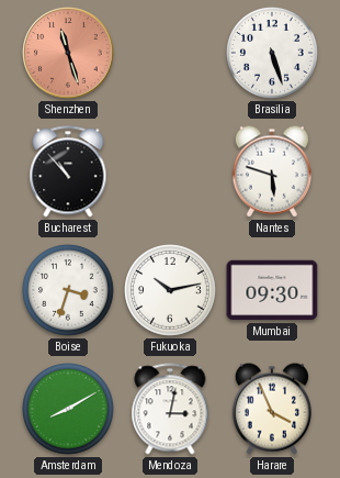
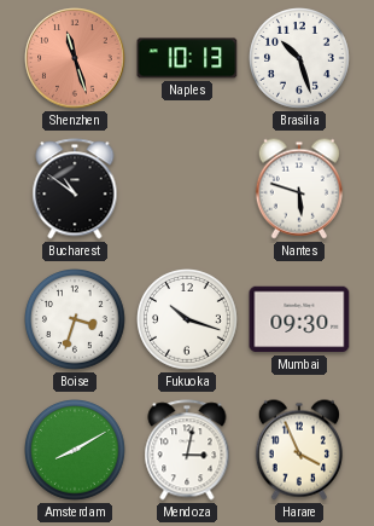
Naples: none -> 10:13 (187, 58)
Brasilia: 5:27 -> 10:27 (300, 59)
Bucharest: 10:53 -> 10:51 (75, 189)
Fukuoka: 10:13 -> 10:18 (188, 320)
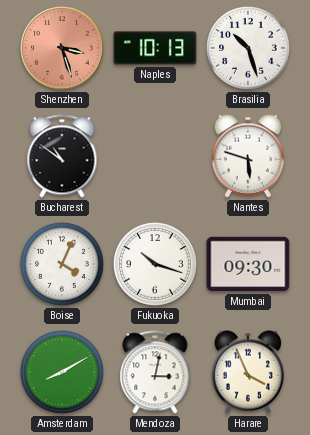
Shenzhen: 11:27 -> 3:27 (62, 48)
Boise: 3:33 -> 4:04 (63, 265)
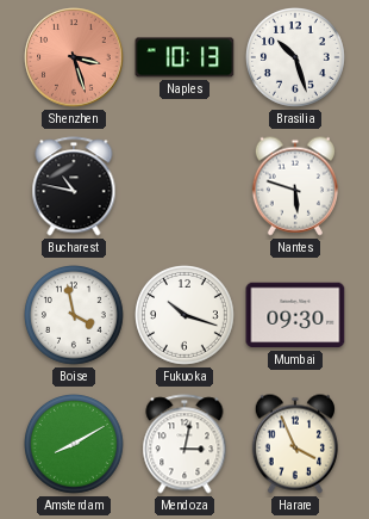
Bucharest: 10:51 -> 10:47 (74, 186)
Boise: 4:04 -> 3:58 (75, 316)
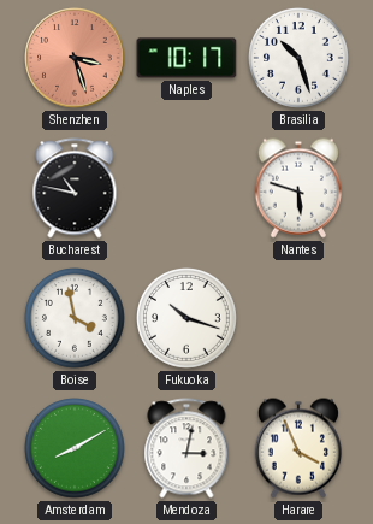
Naples: 10:13 -> 10:17 (186, 58)
Mumbai: 09:30 -> none (295, 315)
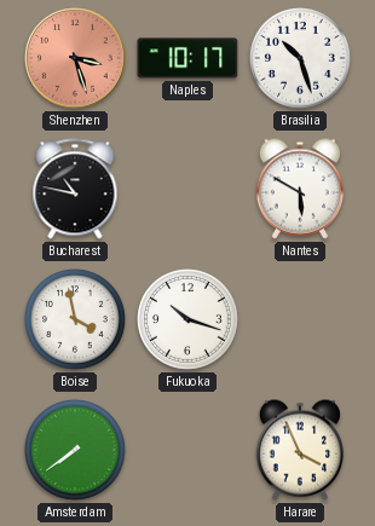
Nantes: 5:48 -> 5:50 (299, 189)
Amsterdam: 8:10 -> 7:39 (76, 451)
Mendoza: 3:02 -> none (186, 448)
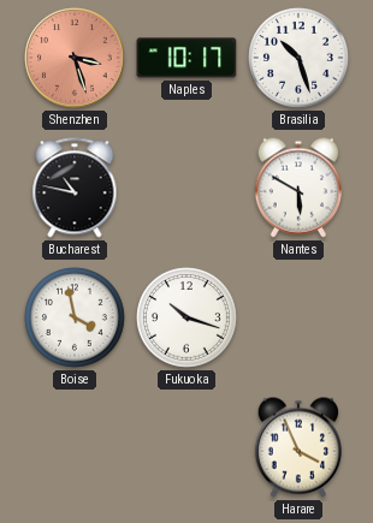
Amsterdam: 7:39 -> none (76, 451)
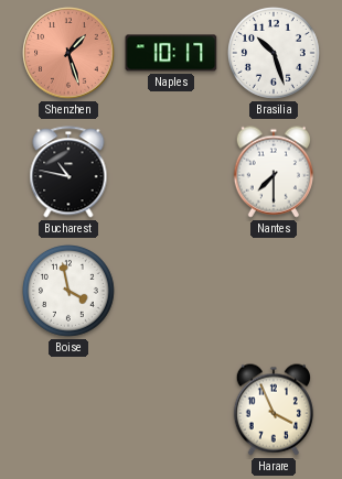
Shenzhen: 3:27 -> 1:27 (68, 53)
Nantes: 5:50 -> 7:30 (272, 172)
Fukuoka: 10:18 -> none (188, 319)
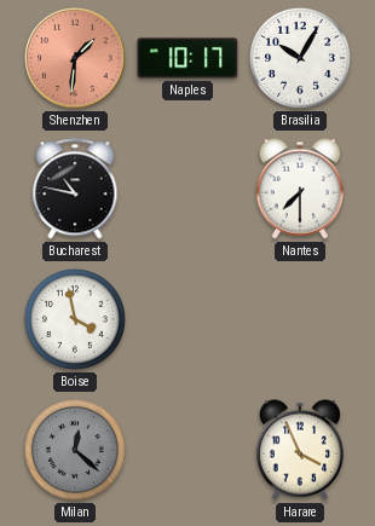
Shenzhen: 1:27 -> 1:31 (75, 58)
Brasilia: 10:27 -> 10:05 (301, 59)
Milan: none -> 12:22 (76, 451)
